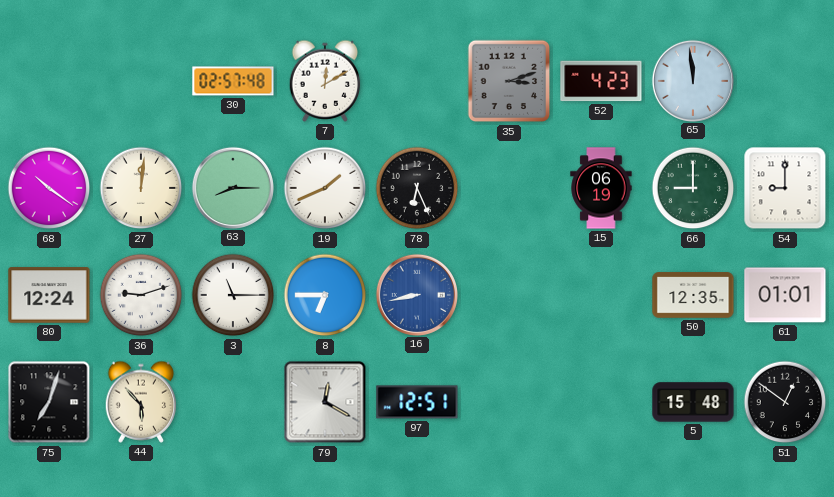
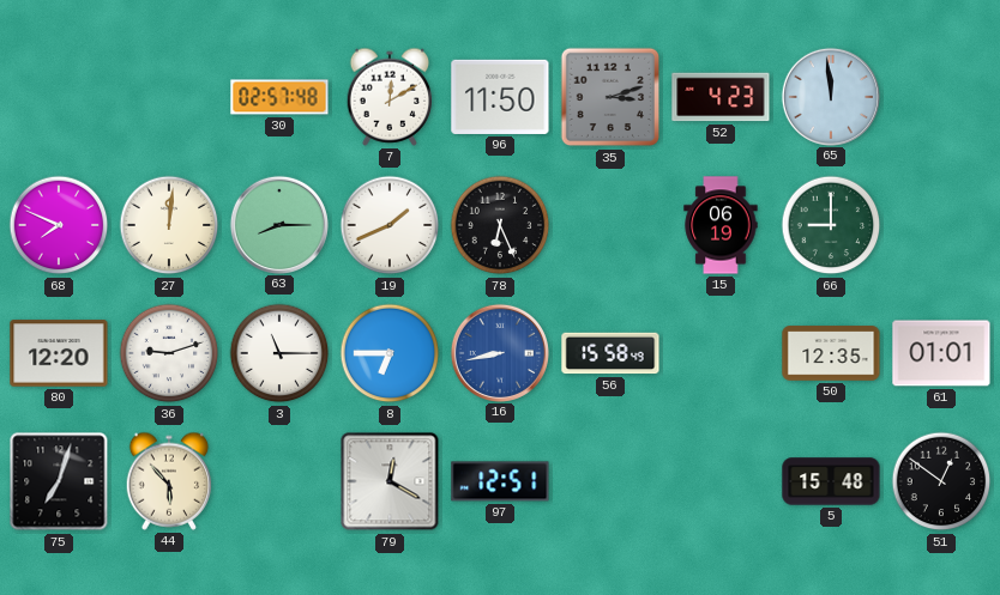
96: none -> 11:50 (500, 97)
68: 10:21 -> 7:49 (59, 225)
54: 9:00 -> none (785, 188)
80: 12:24 -> 12:20 (59, 353)
56: none -> 15:58 (610, 353)
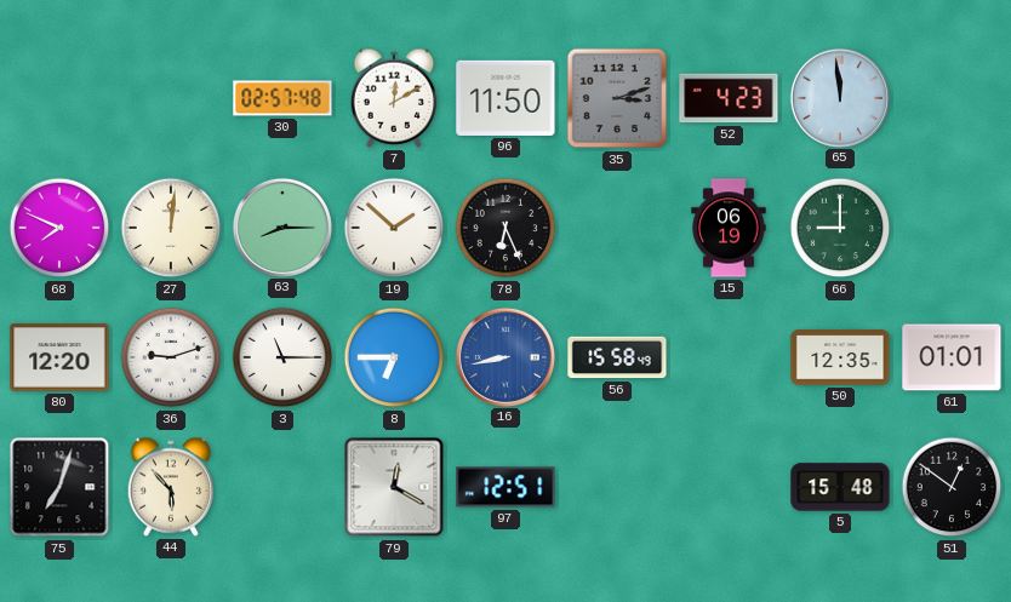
19: 1:41 -> 1:52 (394, 228)
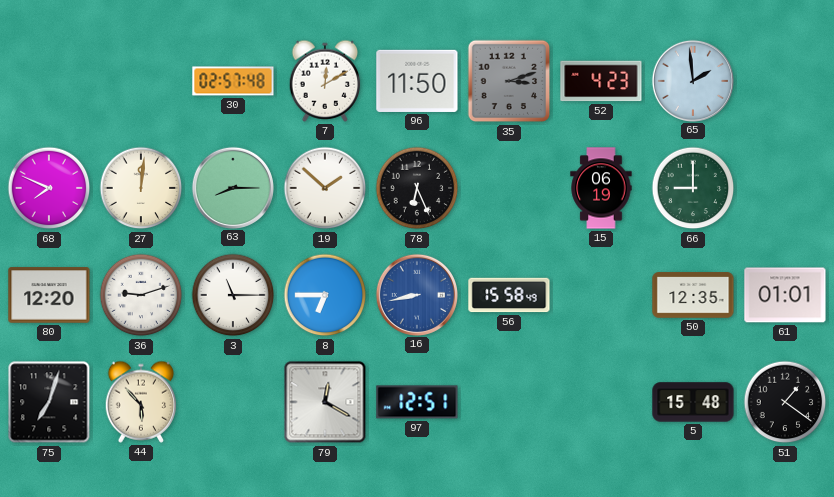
65: 11:59 -> 1:59 (693, 80)
51: 12:51 -> 1:21 (785, 402)
